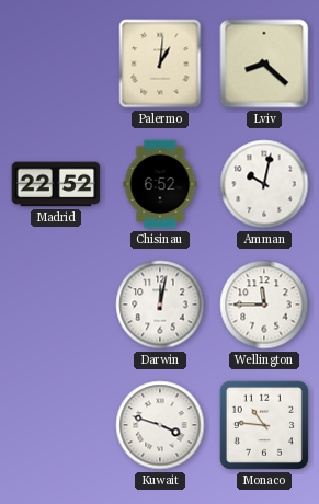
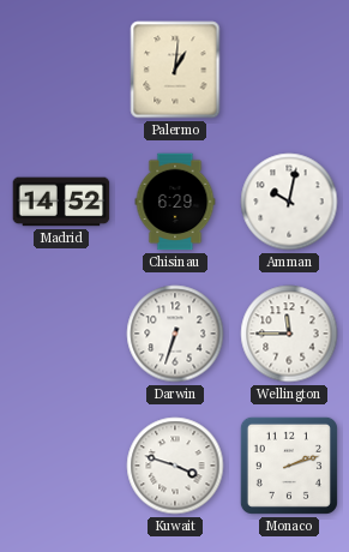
Lviv: 8:22 -> none (264, 64)
Madrid: 22:52 -> 14:52 (61, 202)
Chisinau: 6:52 -> 6:29 (175, 202)
Darwin: 12:02 -> 6:33 (175, 334)
Monaco: 10:46 -> 2:12 (289, 466)
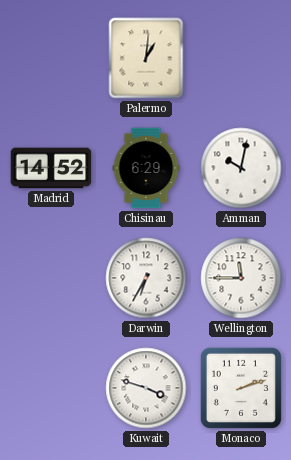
Darwin: 6:33 -> 6:35 (146, 278)
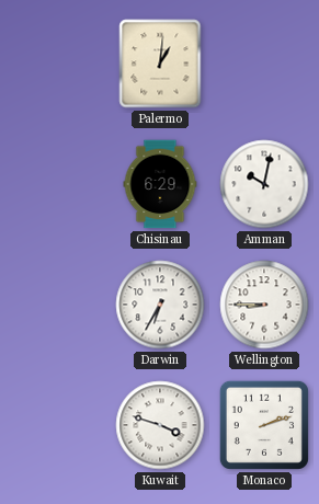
Madrid: 14:52 -> none (51, 168)
Wellington: 11:45 -> 8:45 (264, 305)
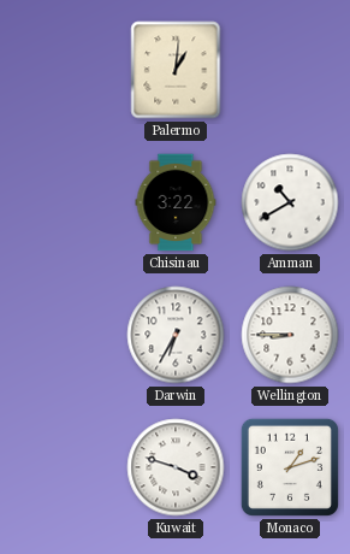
Chisinau: 6:29 -> 3:22 (176, 202)
Amman: 10:02 -> 10:40 (290, 202)
Monaco: 2:12 -> 1:12 (290, 467)
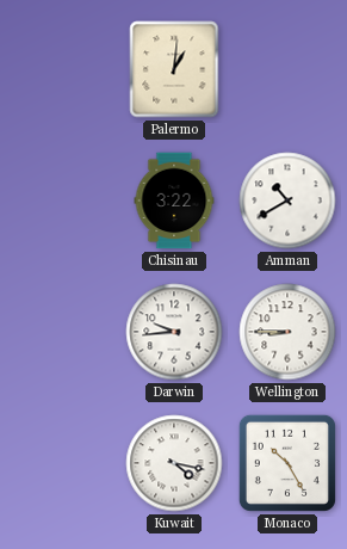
Darwin: 6:35 -> 9:44 (174, 332)
Kuwait: 3:48 -> 4:17 (174, 463)
Monaco: 1:12 -> 10:25 (287, 463)
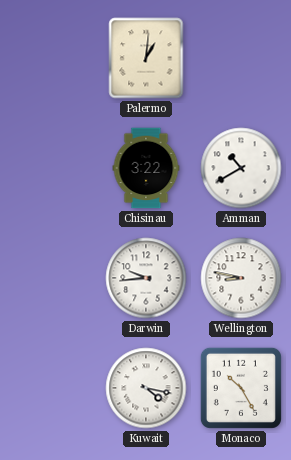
Wellington: 8:45 -> 8:47 (241, 278)
